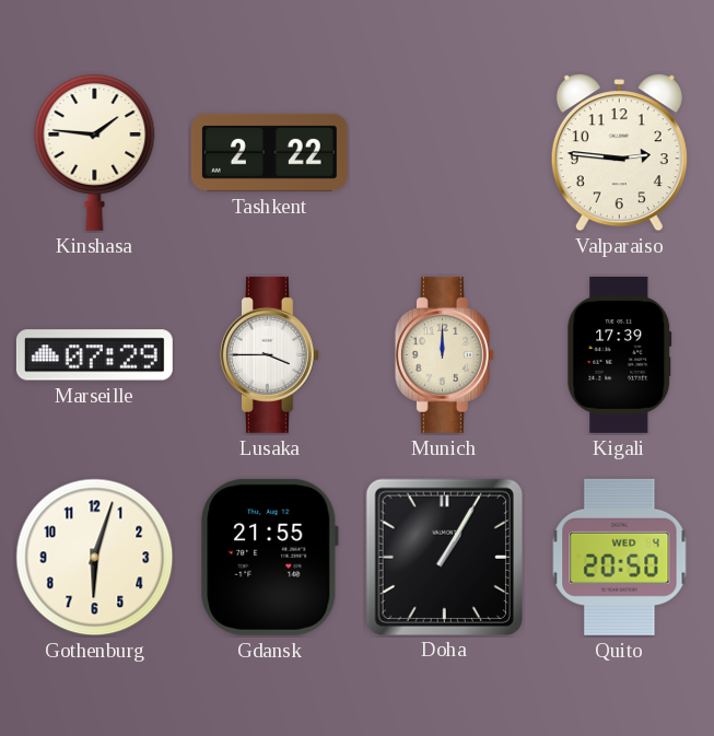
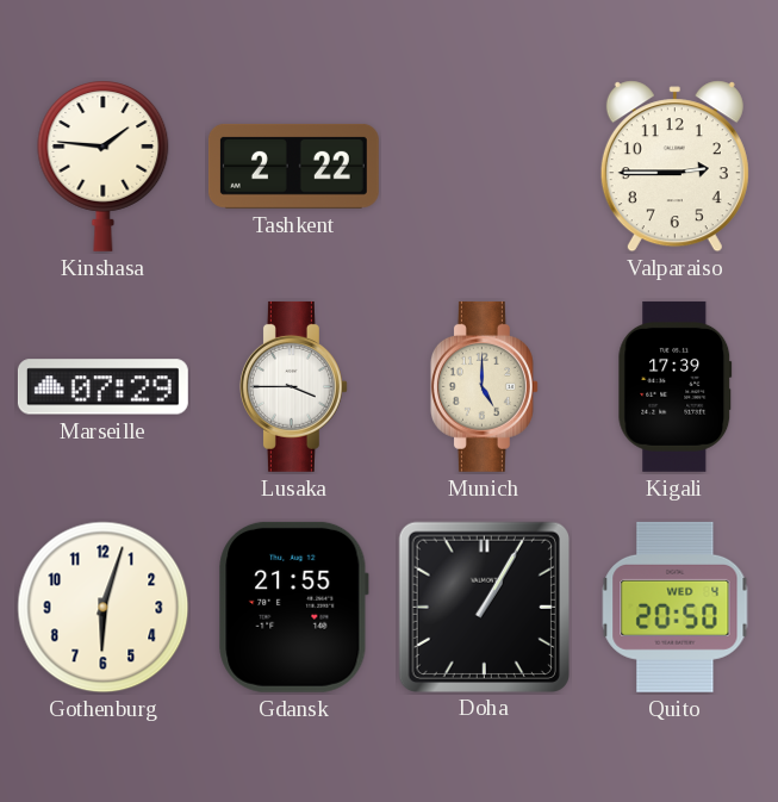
Valparaiso: 2:46 -> 2:45 (674, 167)
Munich: 12:00 -> 5:00 (484, 386)
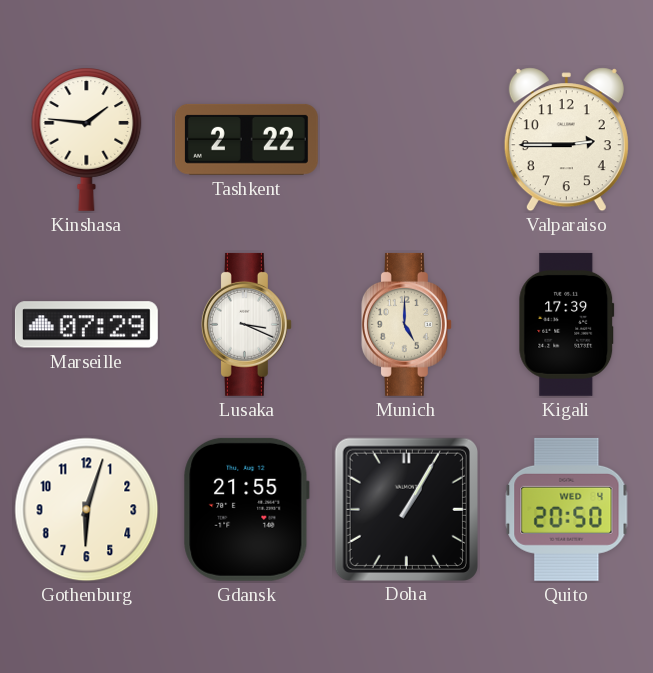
Lusaka: 3:45 -> 3:19 (246, 324)
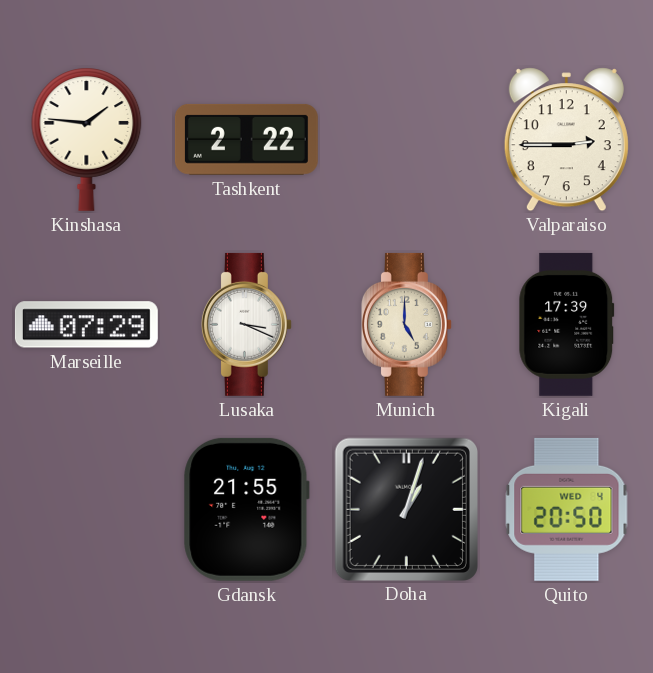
Gothenburg: 6:03 -> none (87, 510)
Doha: 1:05 -> 1:03 (406, 509)
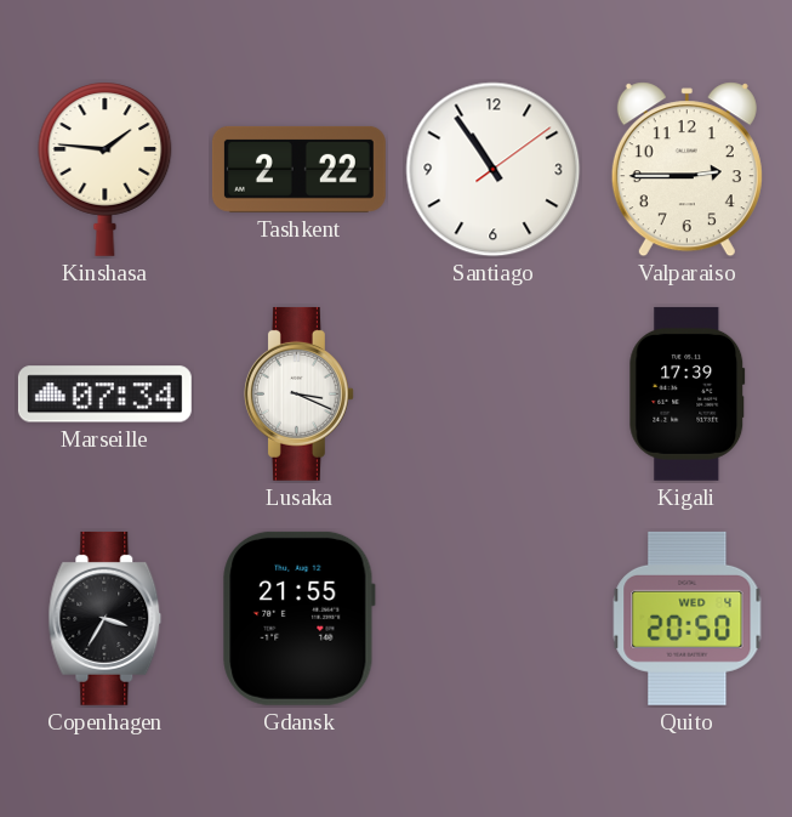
Santiago: none -> 10:54 (494, 170)
Marseille: 07:29 -> 07:34 (104, 395)
Munich: 5:00 -> none (406, 324)
Copenhagen: none -> 3:35 (106, 618)
Doha: 1:03 -> none (406, 509)
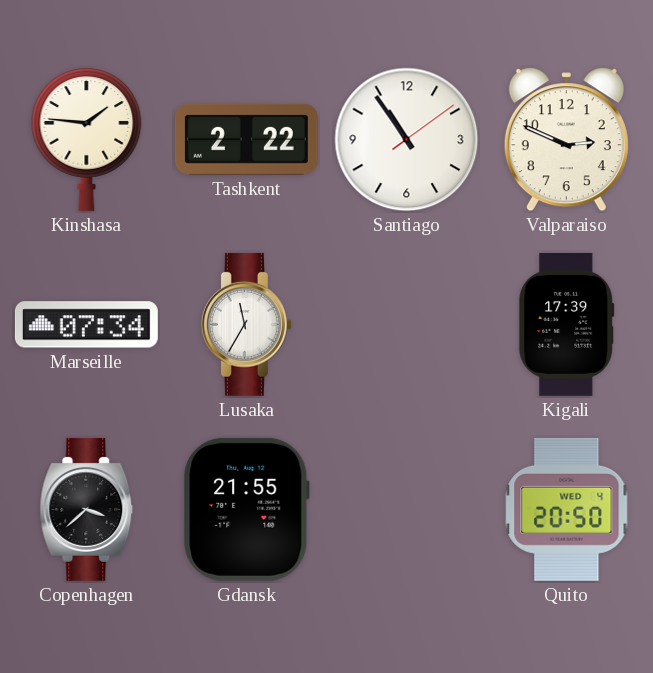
Valparaiso: 2:45 -> 2:49 (566, 140)
Lusaka: 3:19 -> 11:35 (246, 324)
Copenhagen: 3:35 -> 3:38 (87, 509)
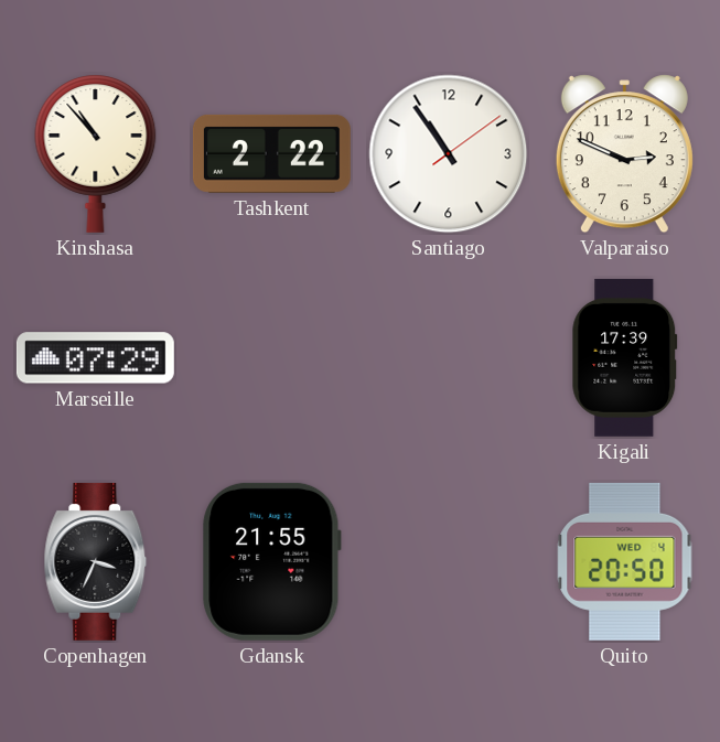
Kinshasa: 1:46 -> 10:53 (96, 153)
Marseille: 07:34 -> 07:29 (95, 358)
Lusaka: 11:35 -> none (246, 324)
Copenhagen: 3:38 -> 3:34 (96, 561)
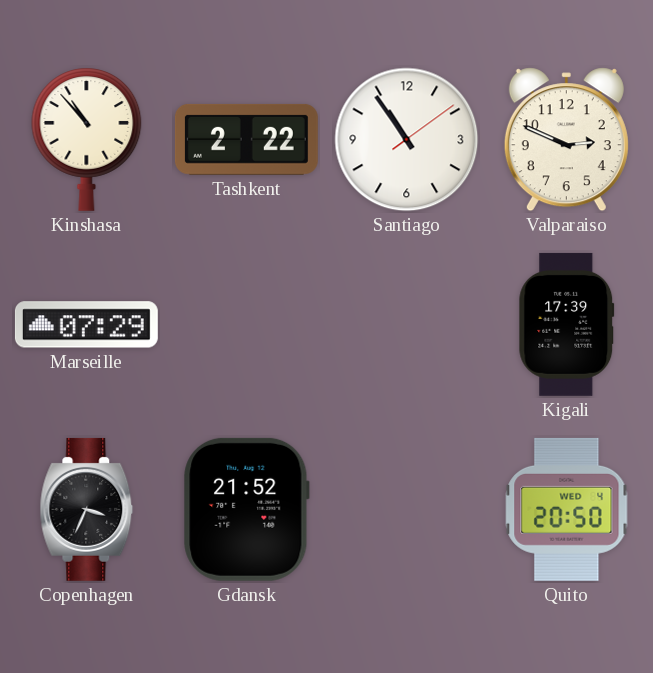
Gdansk: 21:55 -> 21:52 (247, 509)
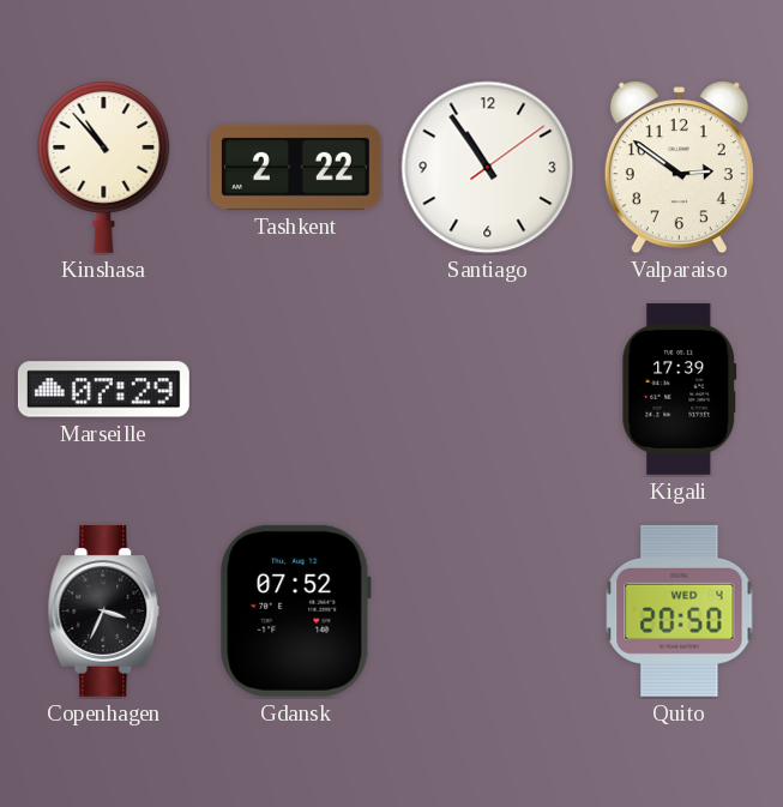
Valparaiso: 2:49 -> 2:51 (679, 168)
Gdansk: 21:52 -> 07:52 (296, 610)
